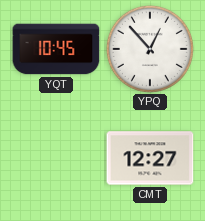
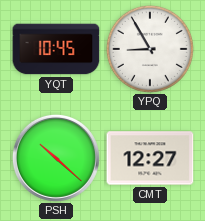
YPQ: 12:53 -> 8:55 (150, 49)
PSH: none -> 10:22 (56, 158)
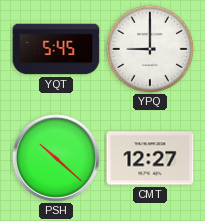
YQT: 10:45 -> 5:45 (56, 49)
YPQ: 8:55 -> 9:00 (150, 49)
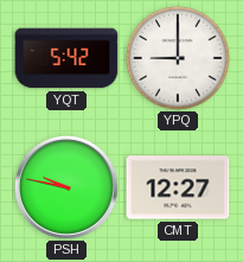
YQT: 5:45 -> 5:42 (66, 58)
PSH: 10:22 -> 9:47 (66, 187)
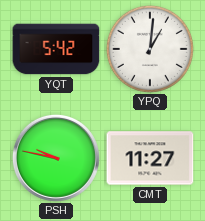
YPQ: 9:00 -> 1:01 (150, 49)
CMT: 12:27 -> 11:27 (150, 158)
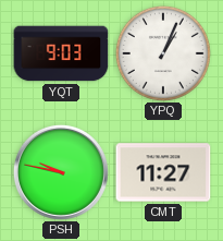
YQT: 5:42 -> 9:03 (61, 53)
YPQ: 1:01 -> 1:04 (163, 53)
